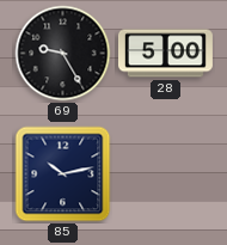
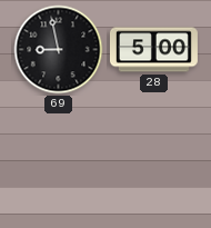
69: 9:25 -> 8:58 (59, 50)
85: 10:13 -> none (63, 174)
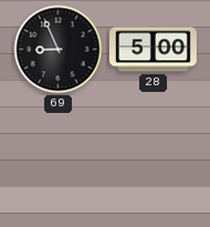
69: 8:58 -> 8:56 (59, 50)
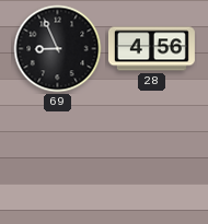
28: 5:00 -> 4:56 (151, 49)
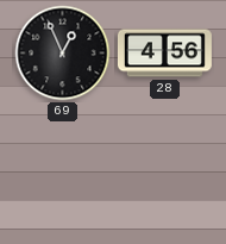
69: 8:56 -> 12:56 (63, 54)
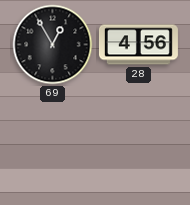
69: 12:56 -> 12:55 (53, 45)
